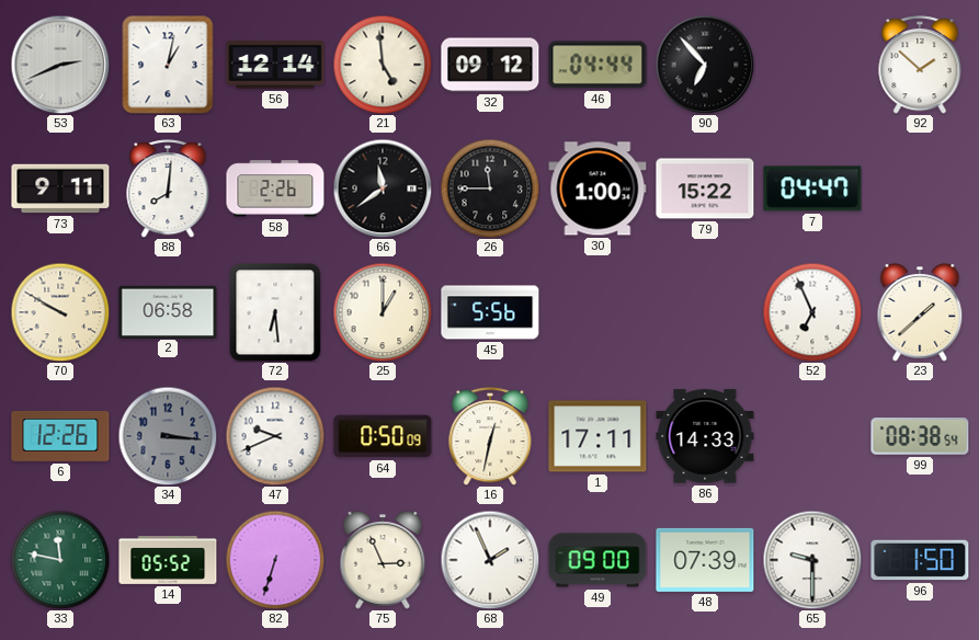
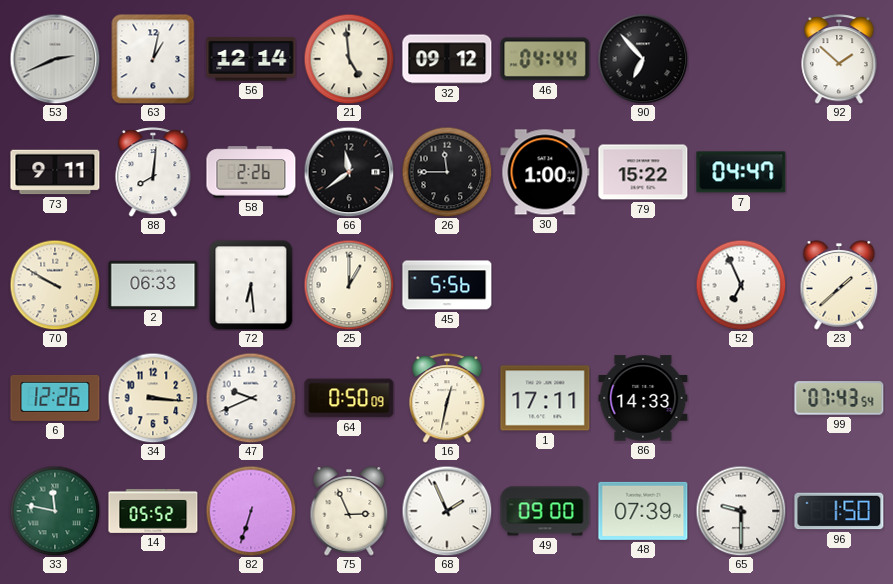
2: 06:58 -> 06:33 (153, 284)
34 dial: grey -> cream (153, 398)
99: 08:38 -> 07:43 (839, 398)
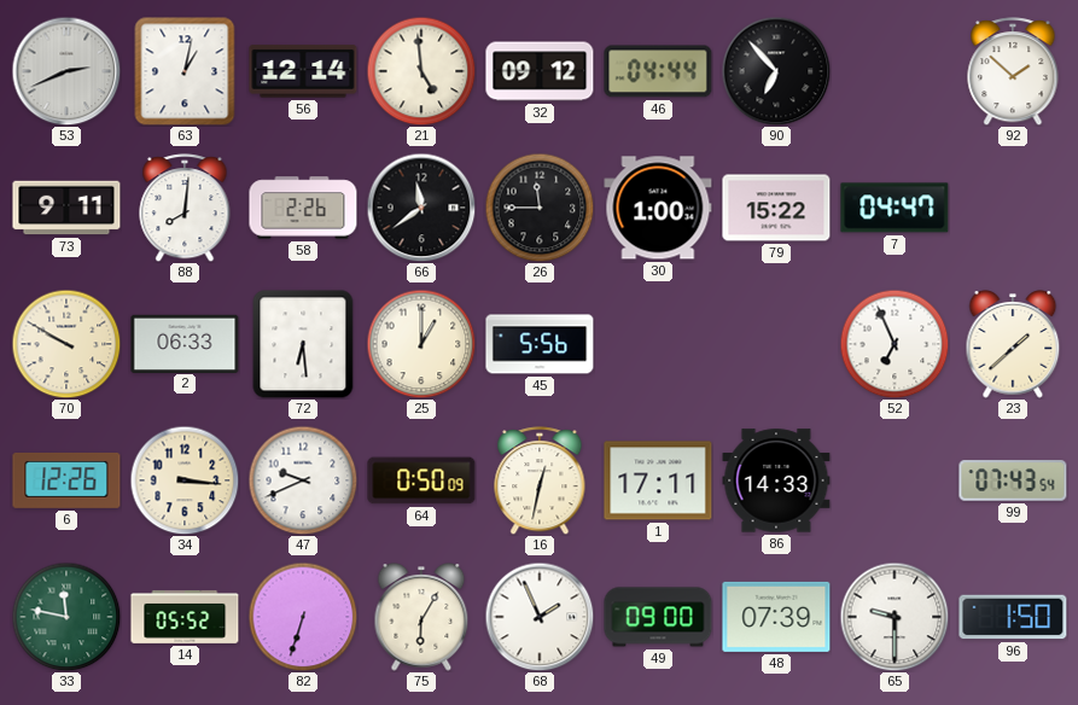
75: 2:56 -> 6:05 (421, 617)
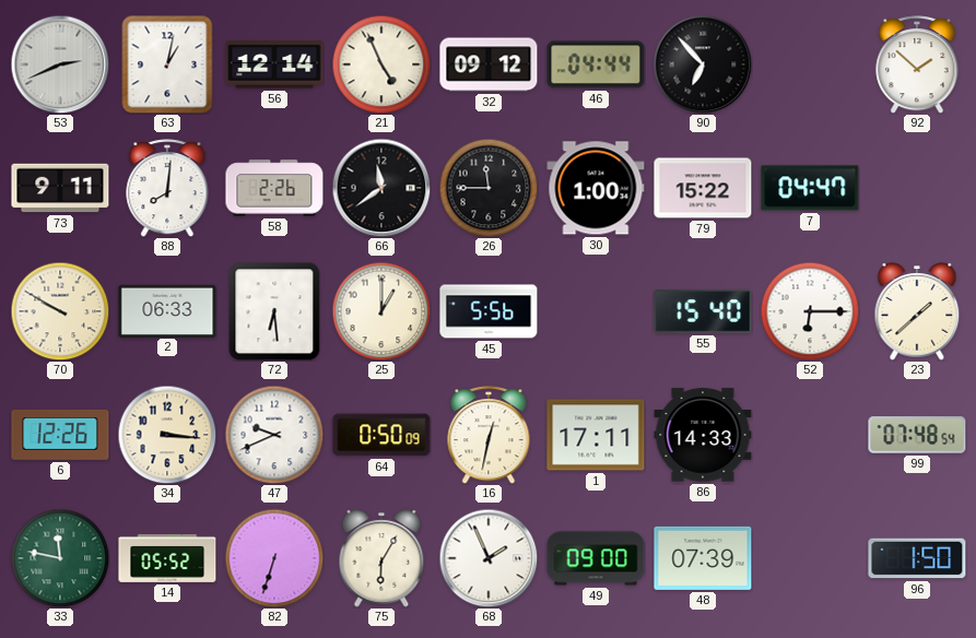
21: 4:59 -> 4:56 (381, 64)
55: none -> 15:40 (703, 311)
52: 6:56 -> 6:15 (810, 311)
99: 07:43 -> 07:48 (917, 435)
65: 9:30 -> none (895, 617)
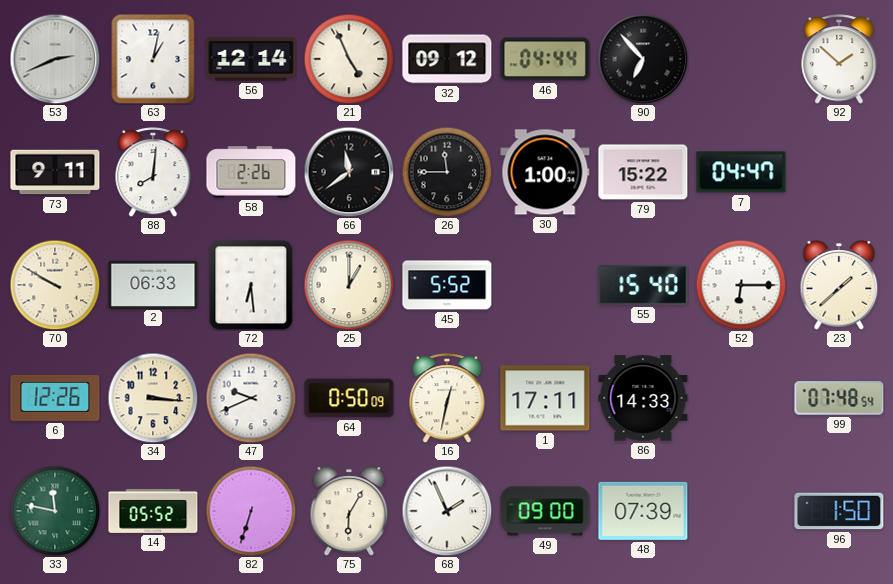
45: 5:56 -> 5:52 (447, 285)
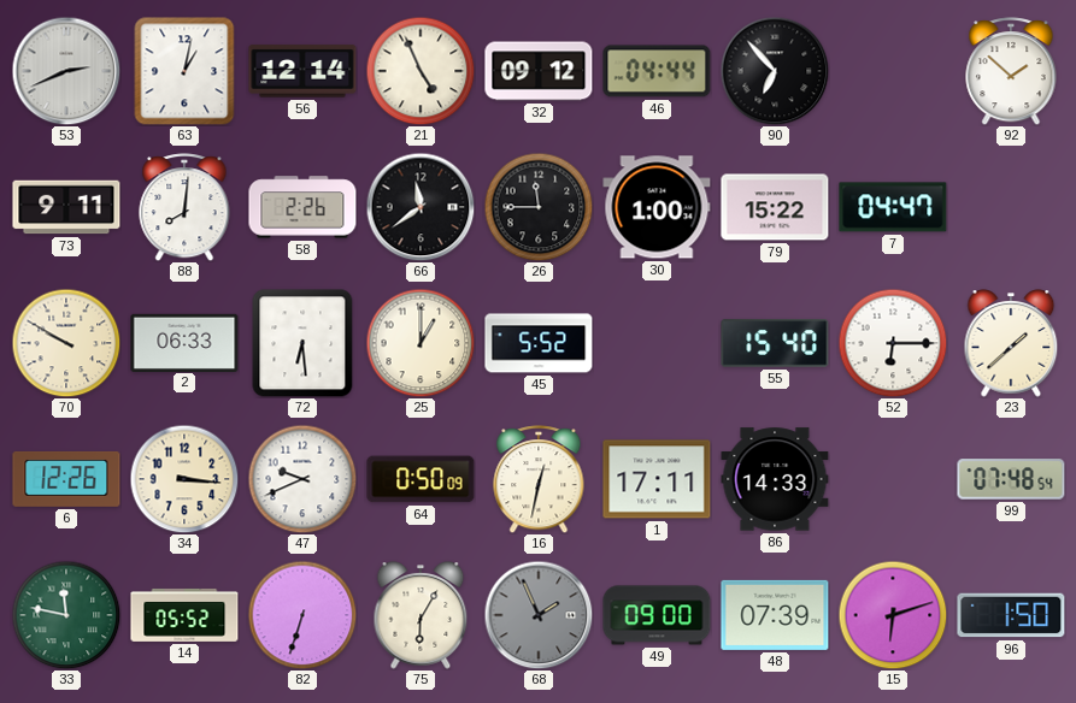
68 dial: white -> grey (539, 615)
15: none -> 6:12 (893, 615)
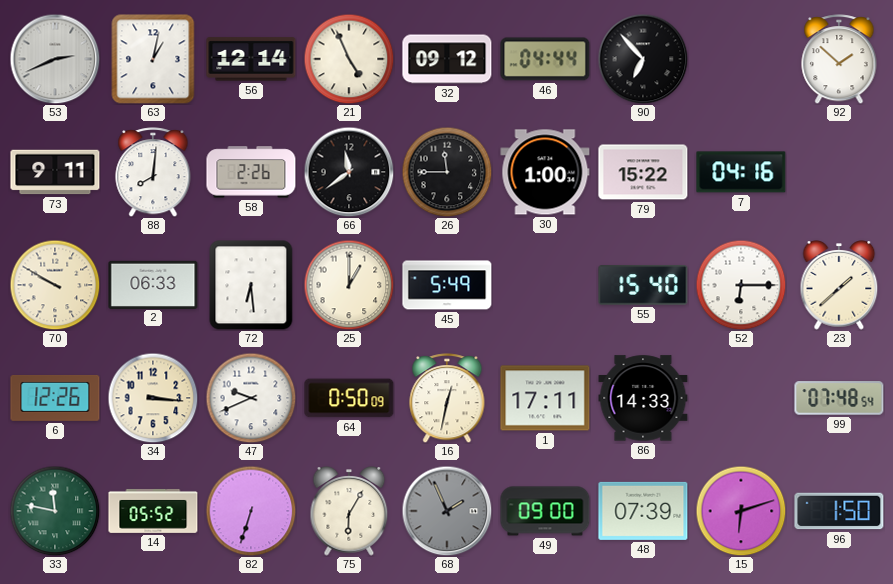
7: 04:47 -> 04:16 (741, 172)
45: 5:52 -> 5:49 (447, 285)
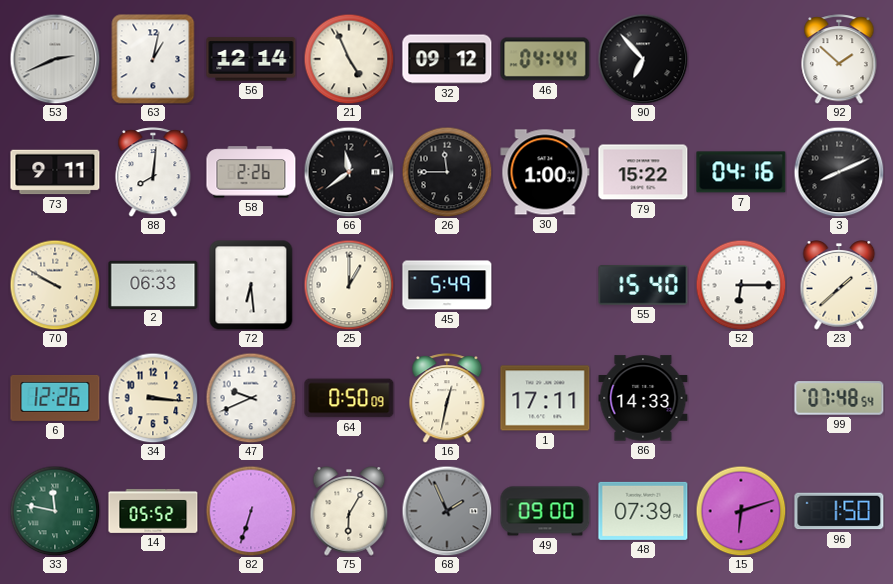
3: none -> 8:11 (839, 172)
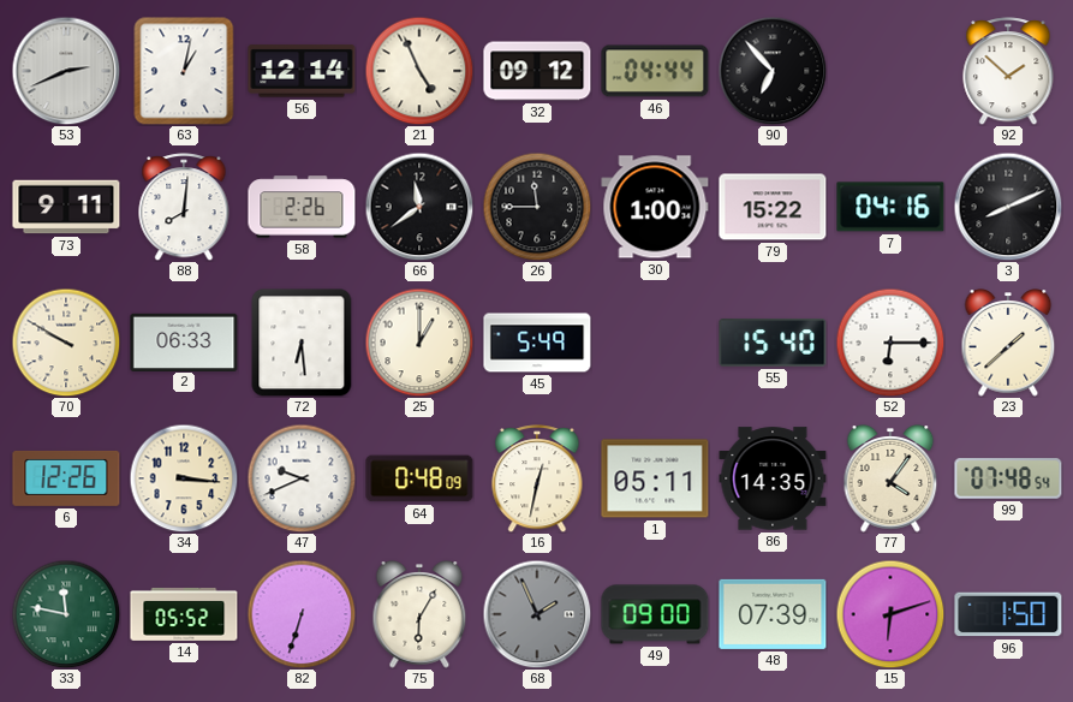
64: 0:50 -> 0:48 (419, 478)
1: 17:11 -> 05:11 (655, 478)
86: 14:33 -> 14:35 (773, 478)
77: none -> 4:06 (890, 478)
